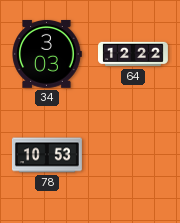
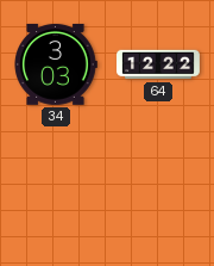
78: 10:53 -> none (47, 155)
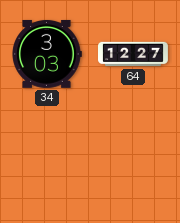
64: 12:22 -> 12:27 (134, 54)
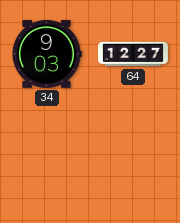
34: 3:03 -> 9:03 (47, 54)
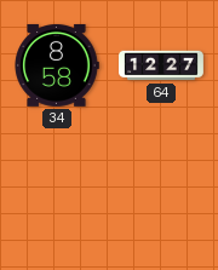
34: 9:03 -> 8:58 (57, 65)
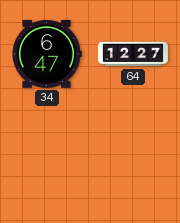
34: 8:58 -> 6:47 (47, 54)
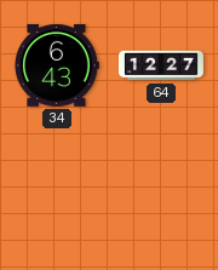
34: 6:47 -> 6:43 (57, 65)
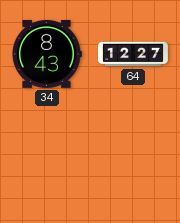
34: 6:43 -> 8:43 (47, 54)
